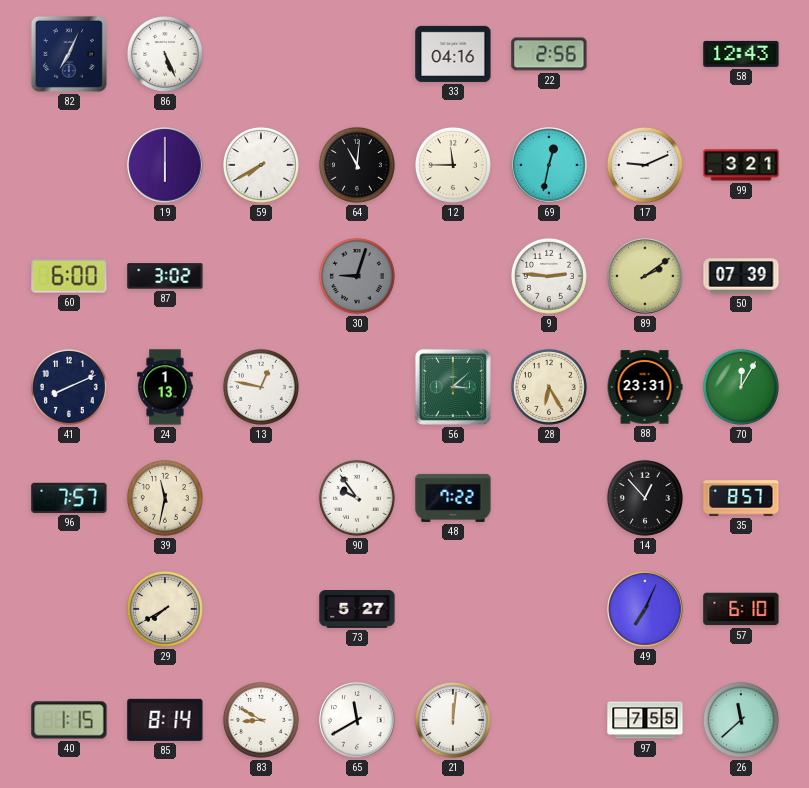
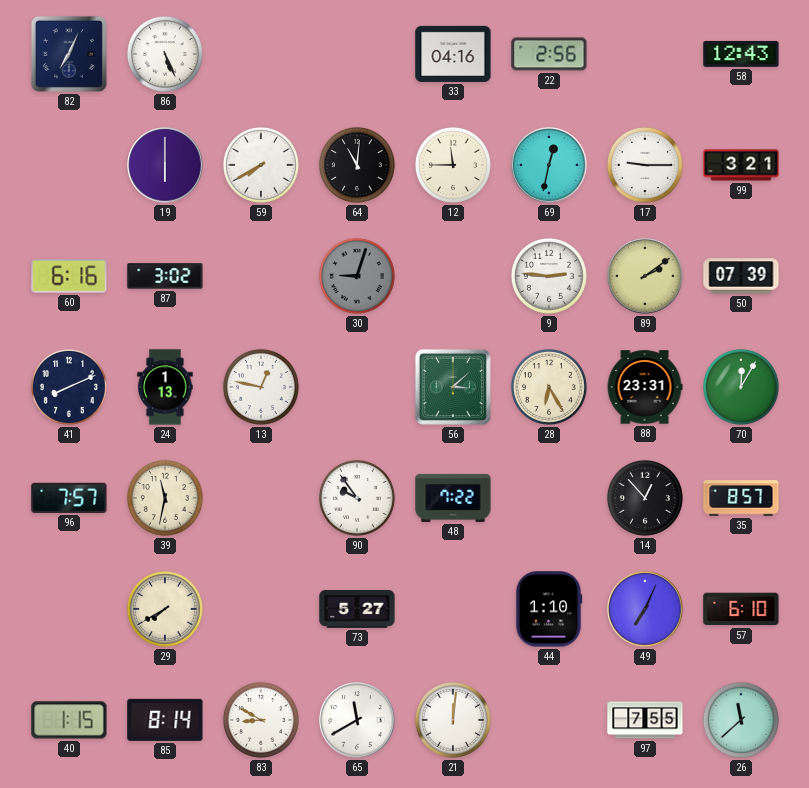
17: 9:11 -> 9:15 (645, 165)
60: 6:00 -> 6:16 (69, 276)
44: none -> 1:10 (549, 609)
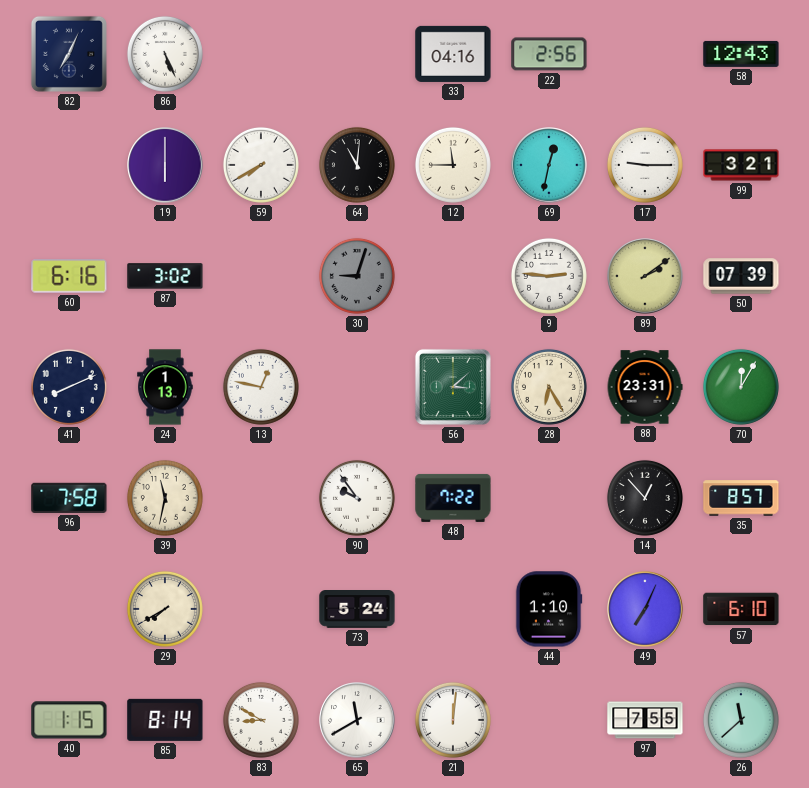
96: 7:57 -> 7:58 (69, 498)
73: 5:27 -> 5:24 (357, 610)
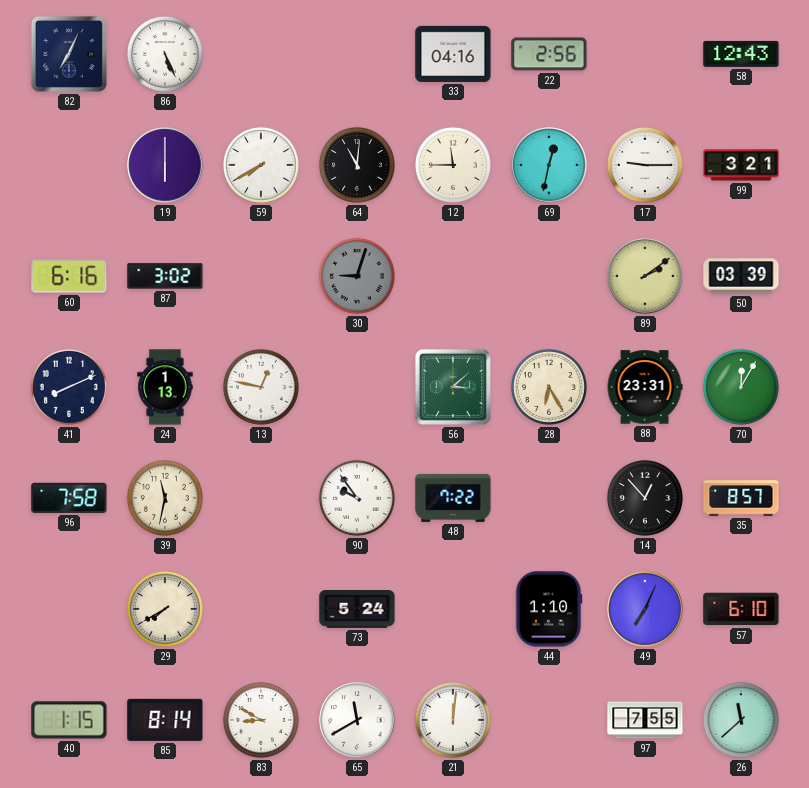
9: 2:46 -> none (549, 276)
50: 07:39 -> 03:39 (741, 276)
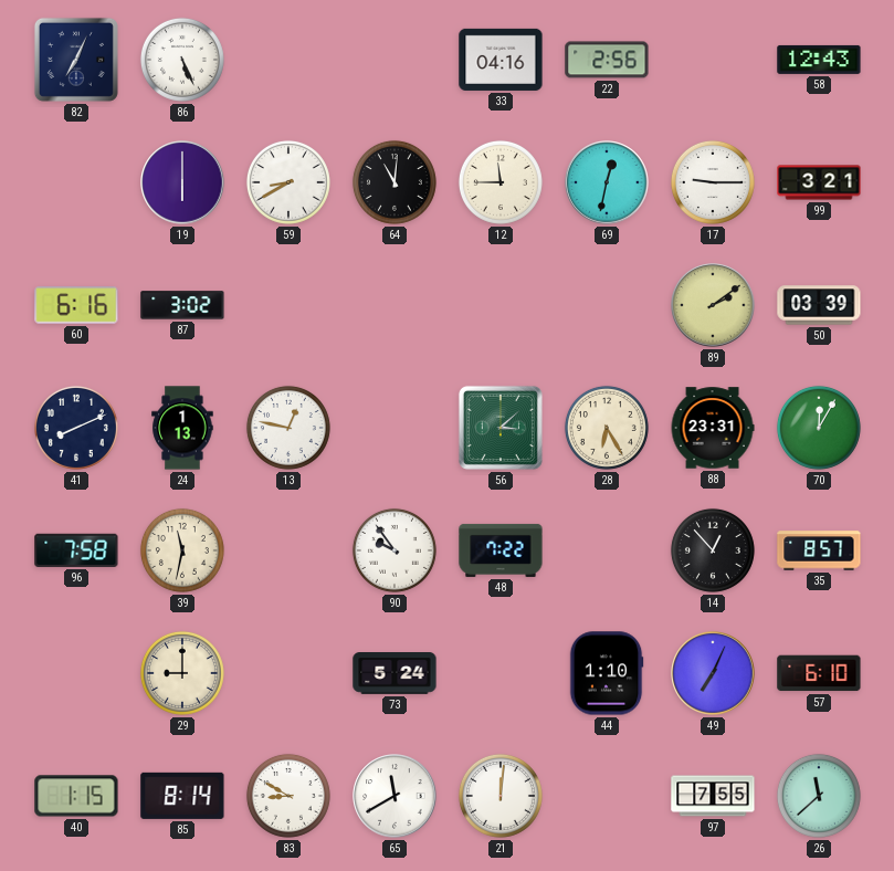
59: 7:40 -> 8:40 (288, 182)
30: 9:03 -> none (357, 276)
29: 7:40 -> 9:00 (182, 673)
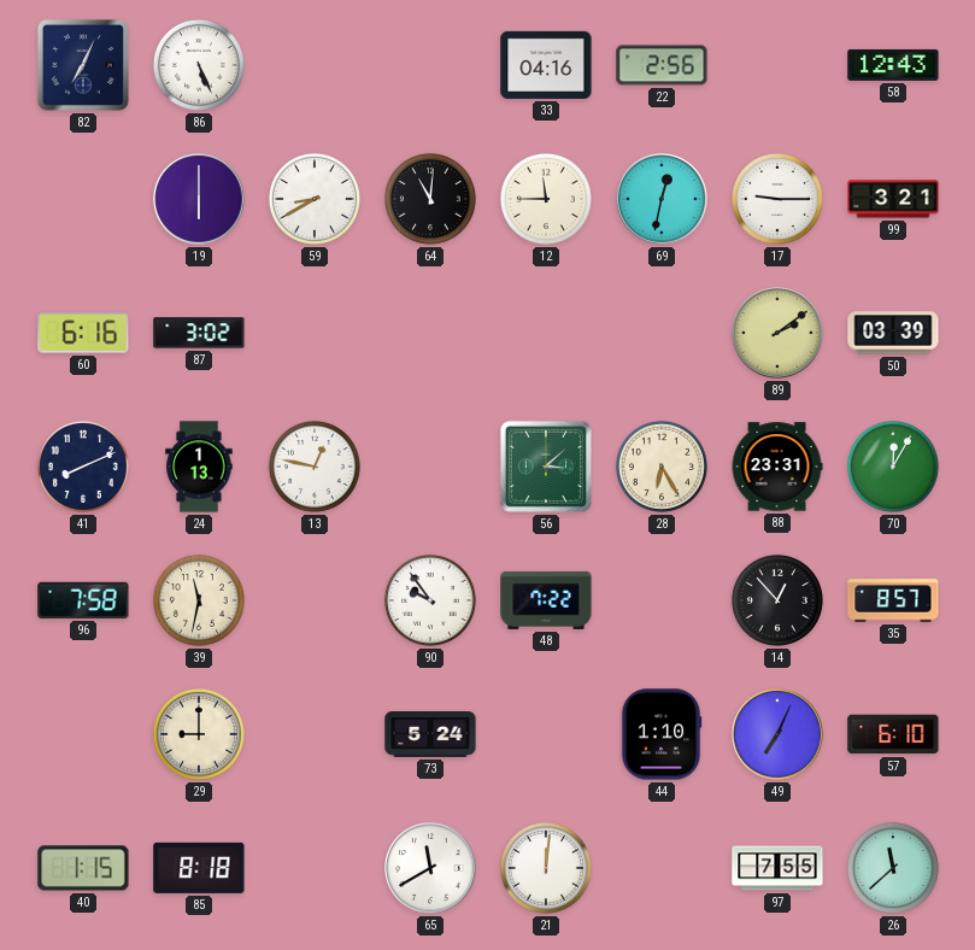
85: 8:14 -> 8:18 (199, 868)
83: 8:50 -> none (288, 796)
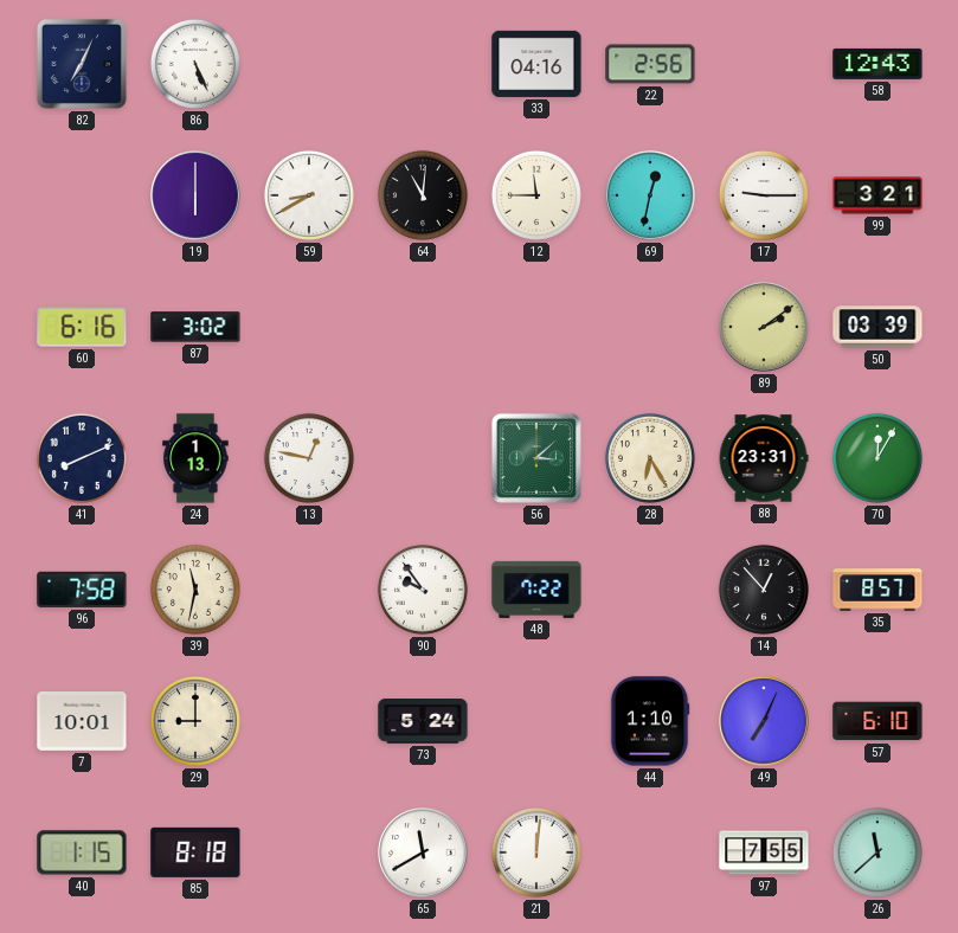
7: none -> 10:01 (82, 722)
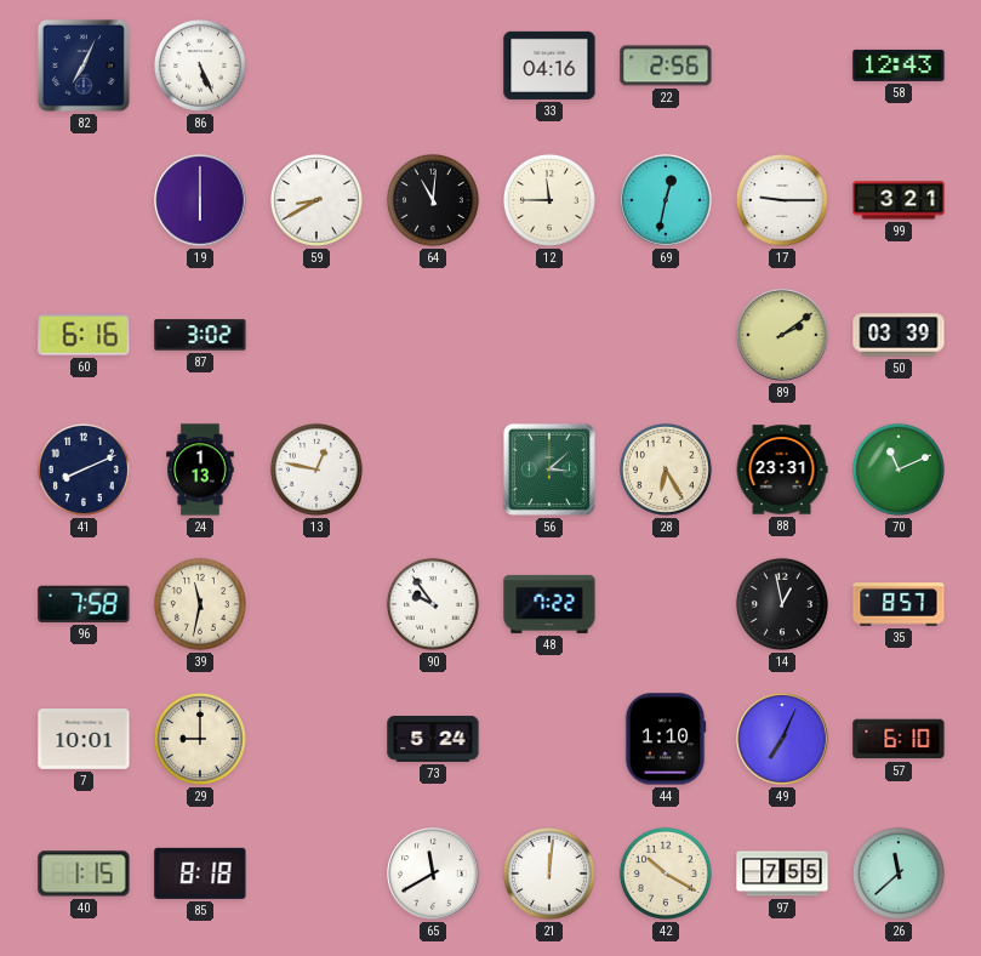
70: 12:05 -> 11:11 (899, 470)
14: 12:53 -> 12:58 (782, 604)
42: none -> 10:20 (666, 874)
